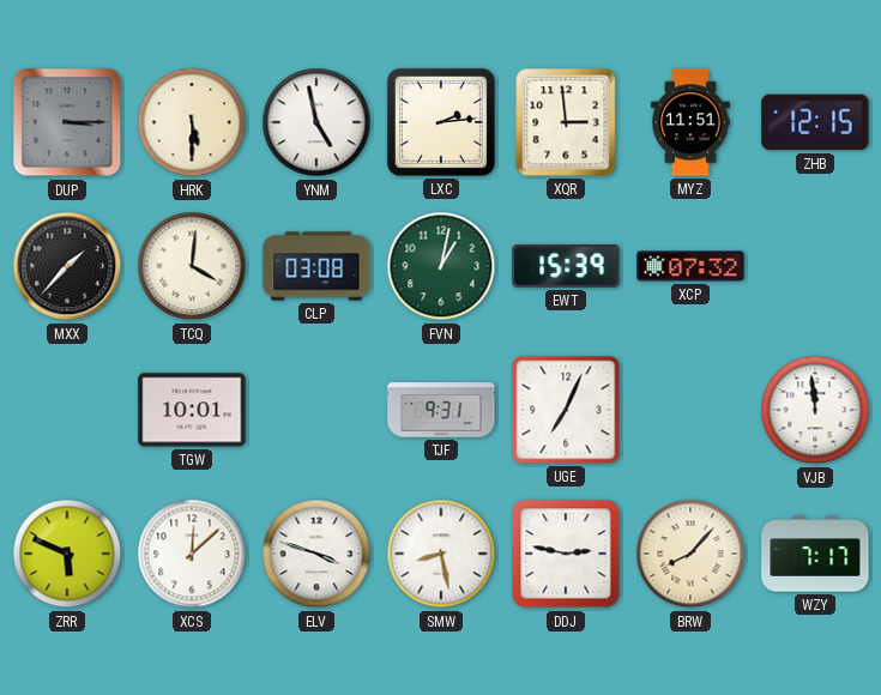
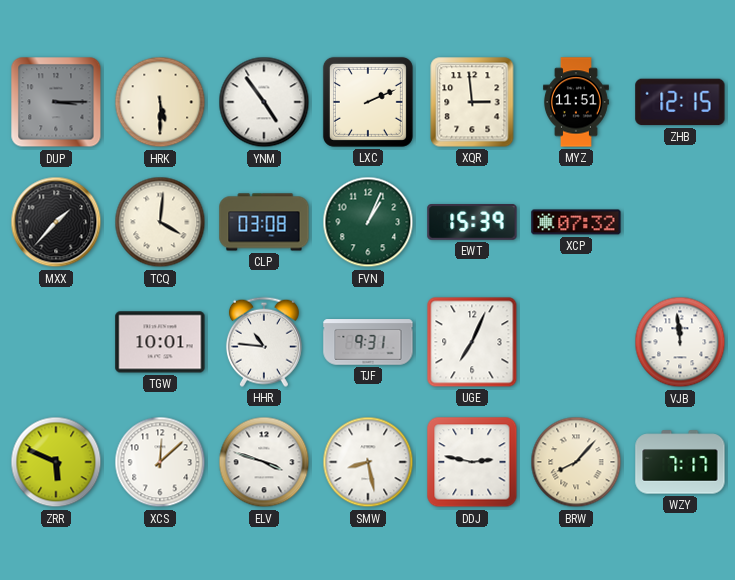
YNM: 4:58 -> 4:54 (264, 102)
LXC: 2:14 -> 2:11 (368, 102)
FVN: 1:02 -> 1:04 (368, 222)
HHR: none -> 10:46 (264, 342)
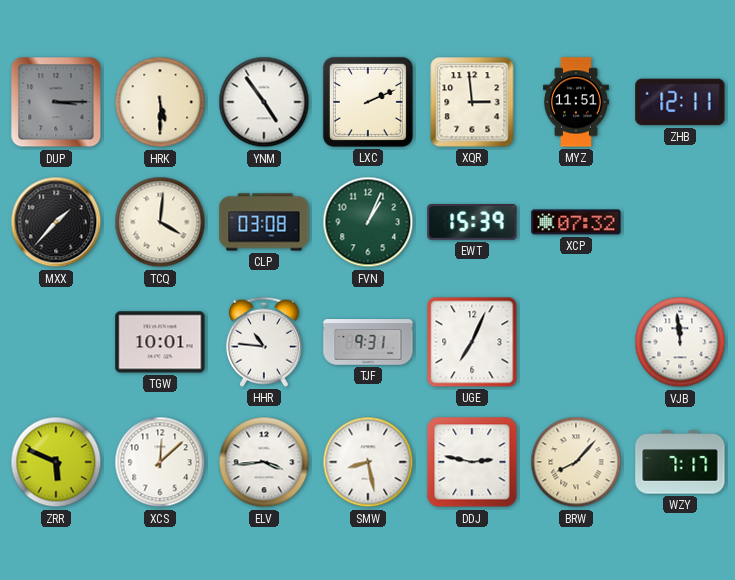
ZHB: 12:15 -> 12:11 (680, 102)
ELV: 3:48 -> 3:44 (264, 462)
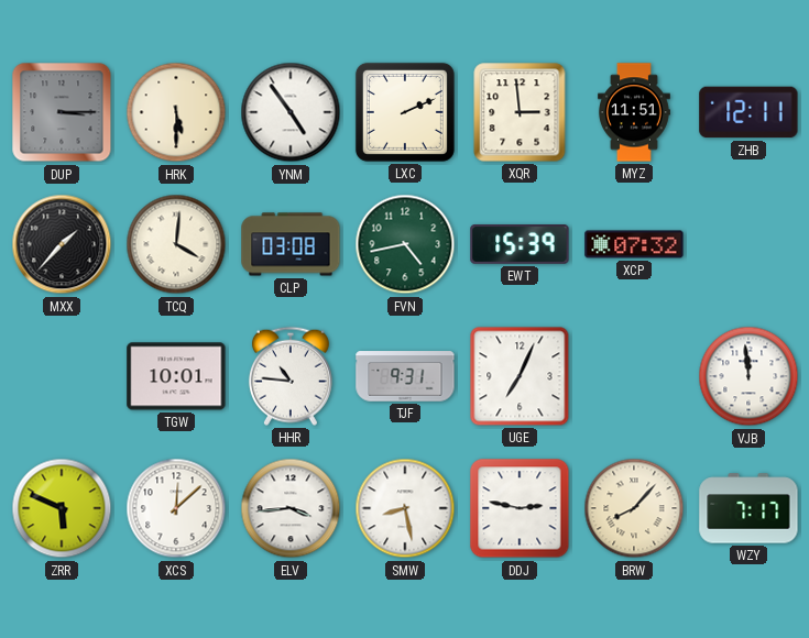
FVN: 1:04 -> 4:43 (405, 244)
